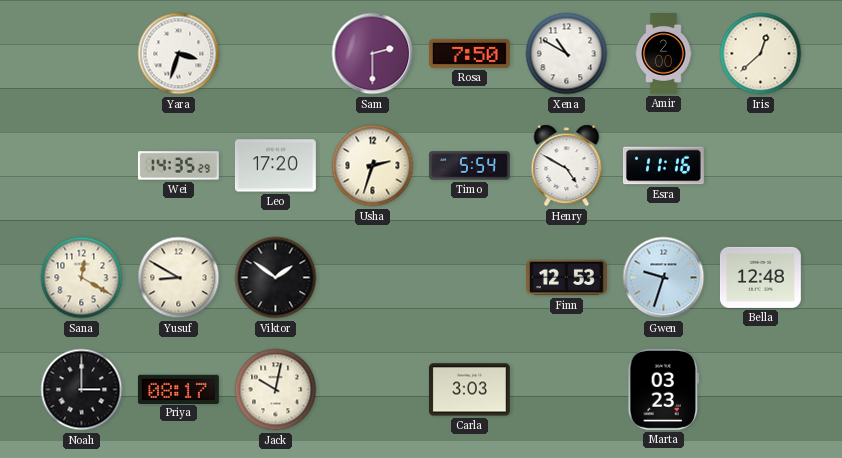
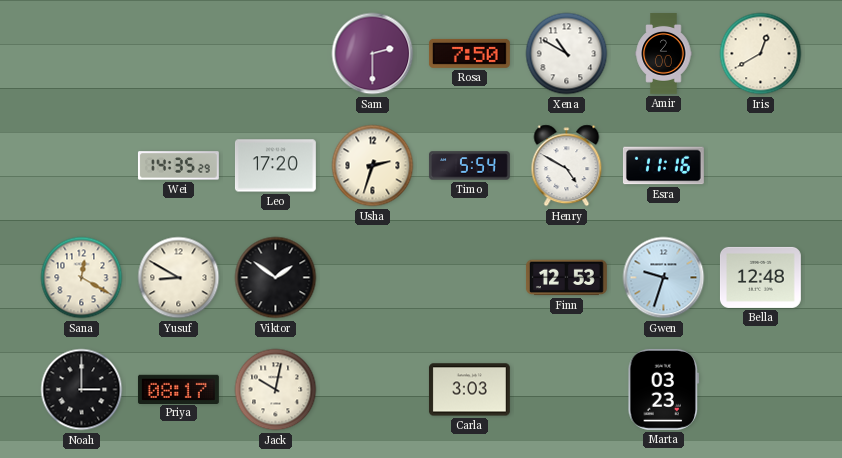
Yara: 3:33 -> none (179, 54)
Iris: 12:38 -> 12:40 (761, 54)
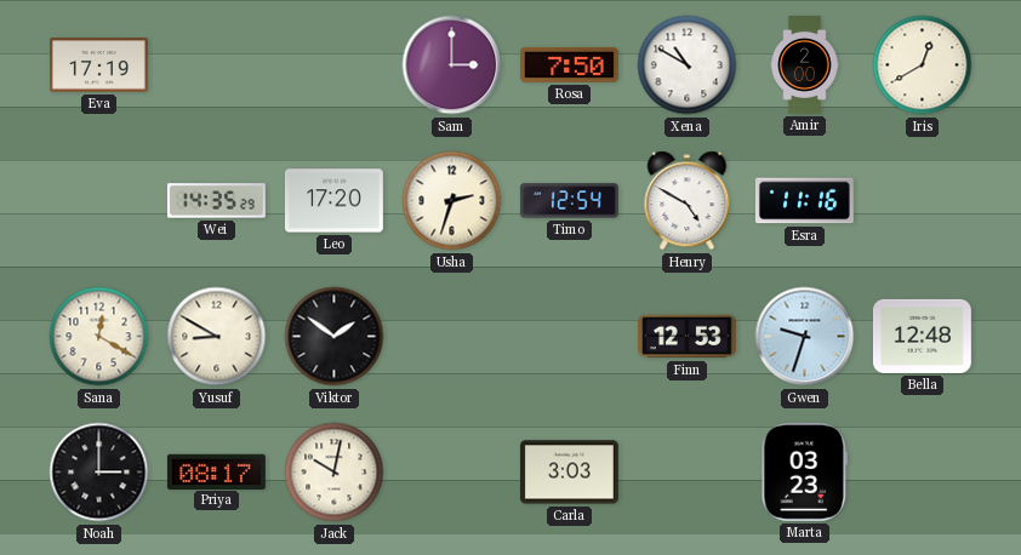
Eva: none -> 17:19 (98, 65)
Sam: 2:30 -> 3:00 (452, 65)
Timo: 5:54 -> 12:54 (569, 201)
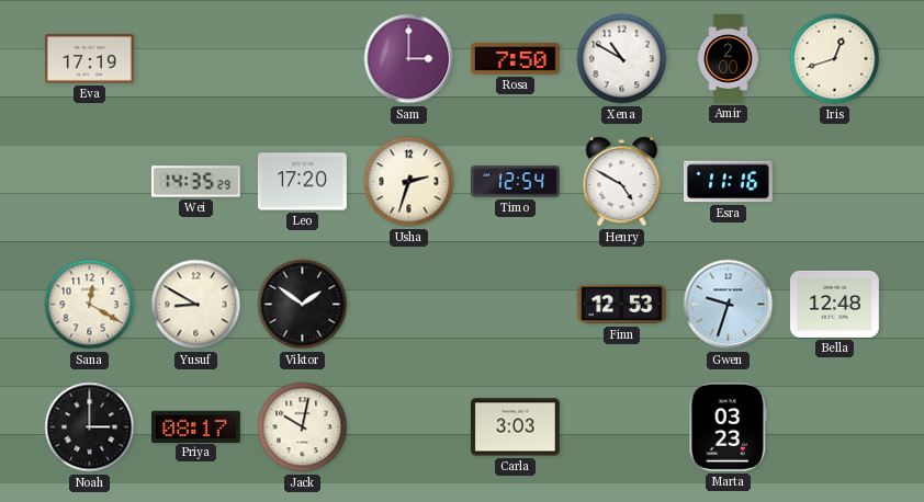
Iris: 12:40 -> 12:42 (835, 59)
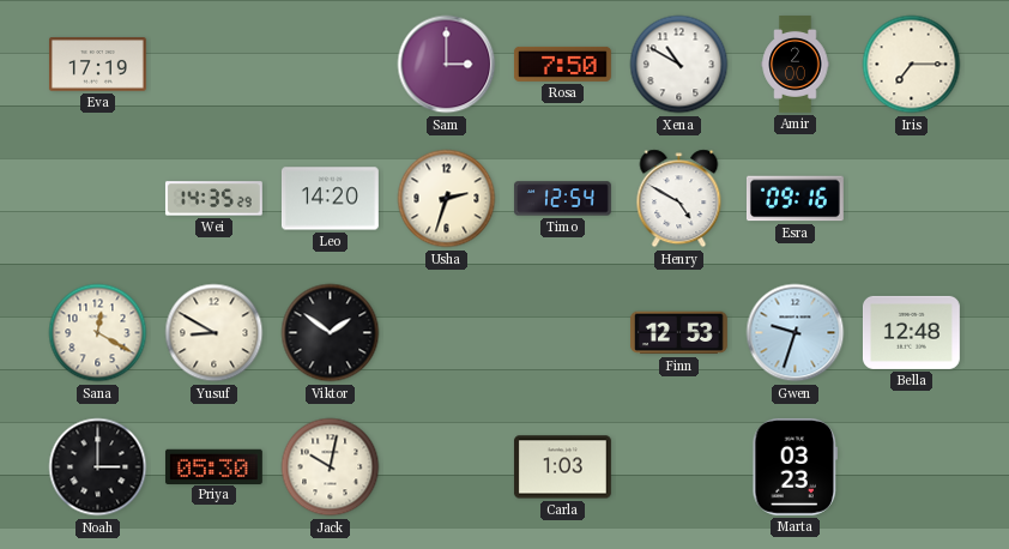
Iris: 12:42 -> 7:15 (912, 65)
Leo: 17:20 -> 14:20 (330, 199)
Esra: 11:16 -> 09:16 (794, 199)
Priya: 08:17 -> 05:30 (213, 466)
Carla: 3:03 -> 1:03 (562, 467)
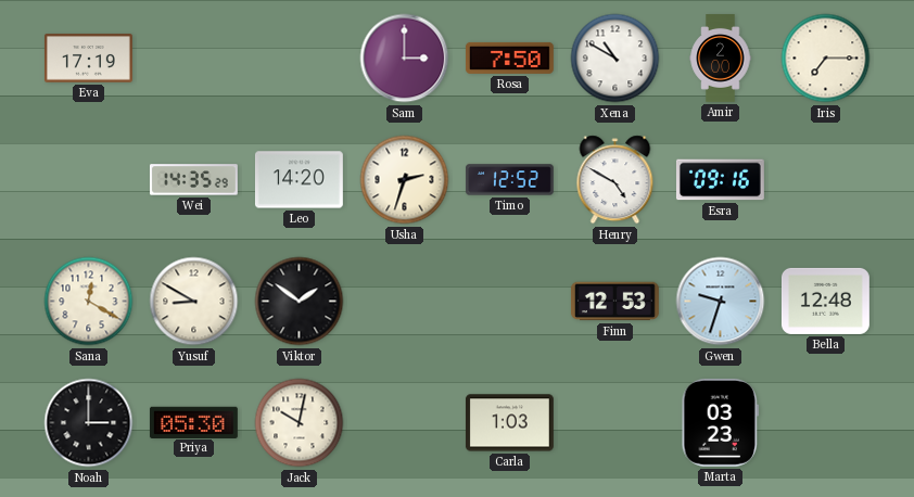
Timo: 12:54 -> 12:52 (509, 180)
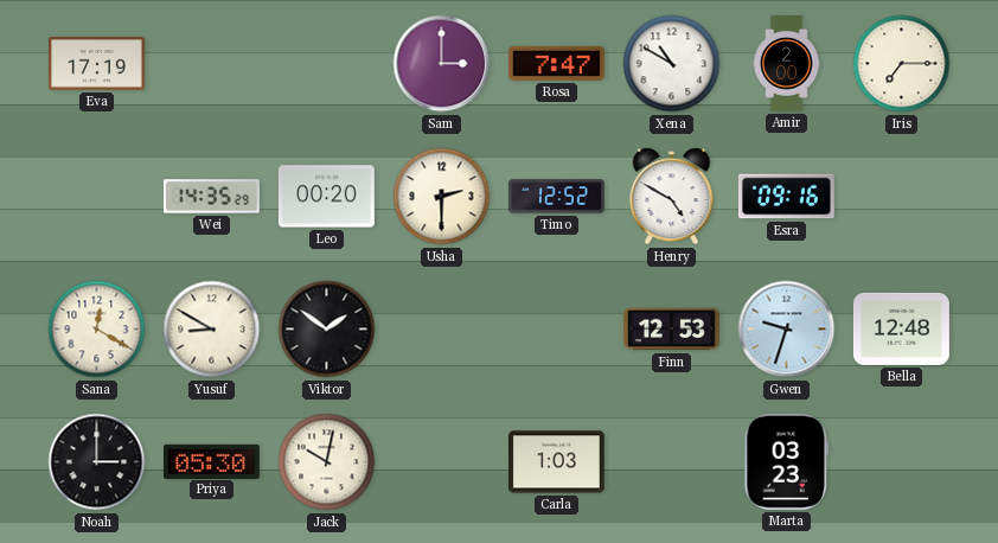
Rosa: 7:50 -> 7:47 (556, 63)
Leo: 14:20 -> 00:20 (326, 197)
Usha: 2:33 -> 2:30 (442, 197)
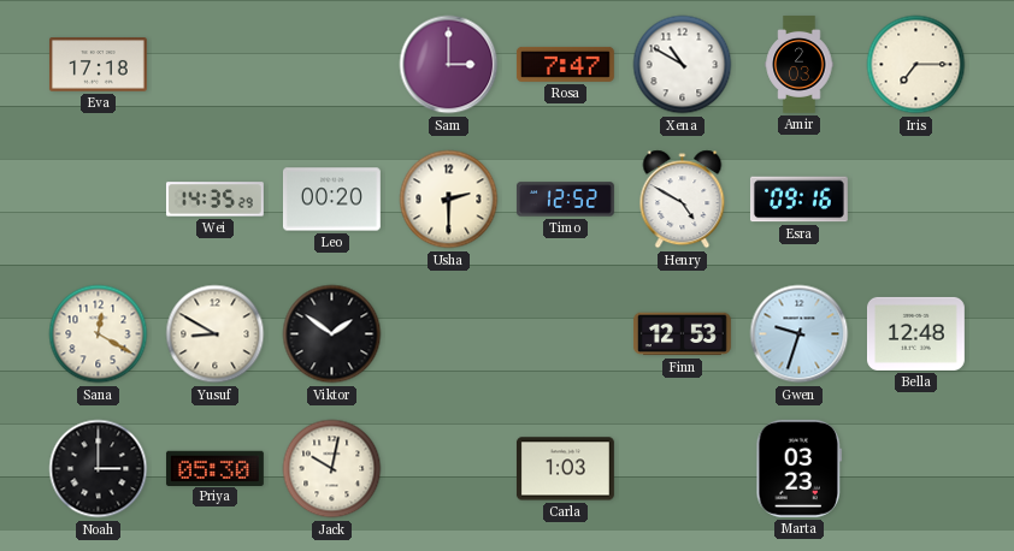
Eva: 17:19 -> 17:18 (98, 65)
Amir: 2:00 -> 2:03 (800, 65)
